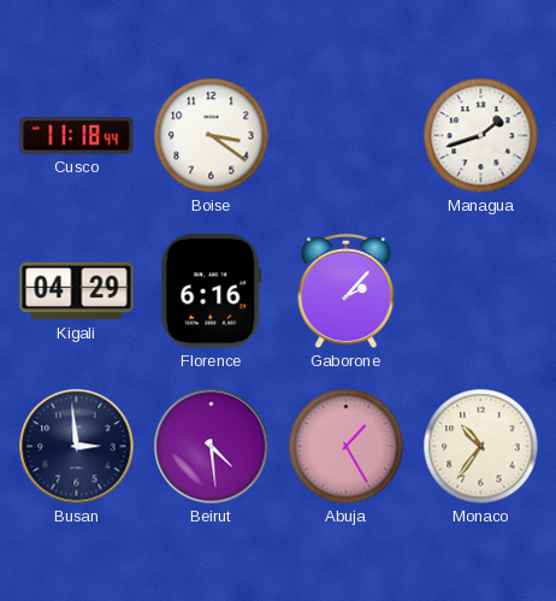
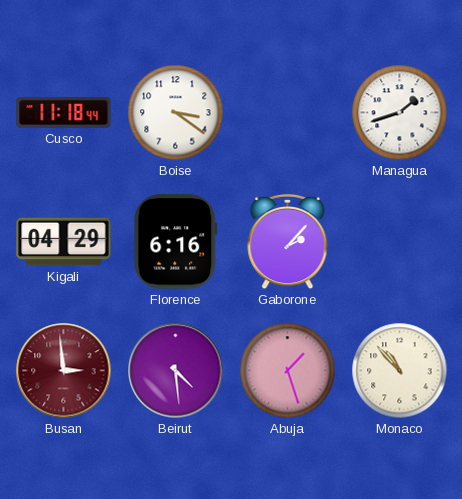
Busan dial: navy -> burgundy (64, 371)
Abuja: 1:25 -> 1:27 (288, 371)
Monaco: 10:36 -> 10:53 (400, 371)
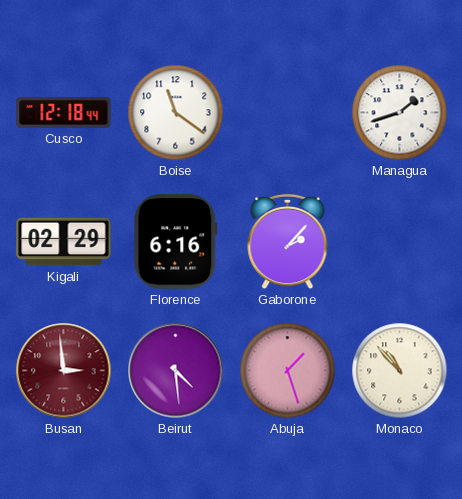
Cusco: 11:18 -> 12:18 (64, 112)
Boise: 3:21 -> 11:21 (176, 113)
Kigali: 04:29 -> 02:29 (64, 242)
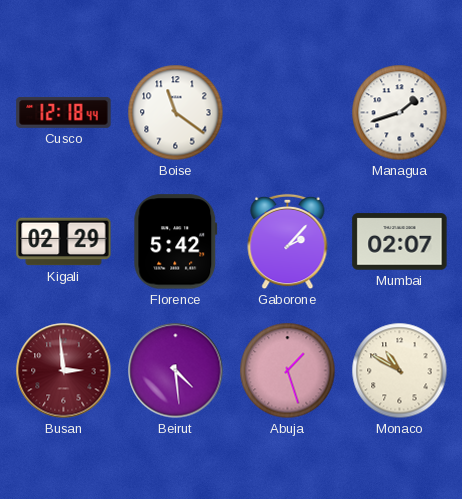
Florence: 6:16 -> 5:42 (176, 242)
Mumbai: none -> 02:07 (400, 242)
Monaco: 10:53 -> 10:50 (400, 371)
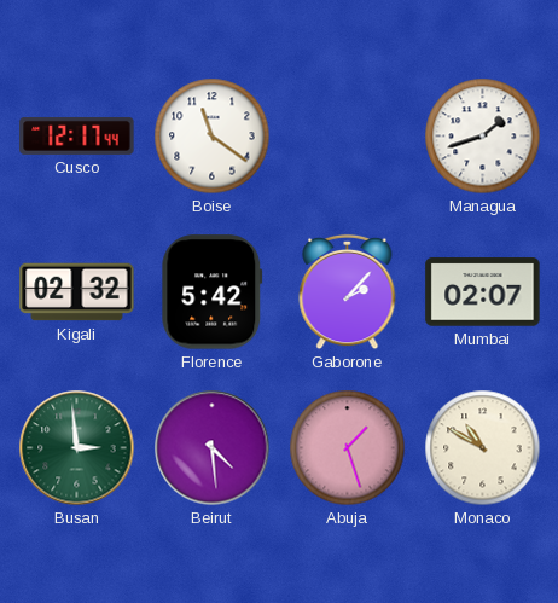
Cusco: 12:18 -> 12:17 (77, 135)
Kigali: 02:29 -> 02:32 (77, 292)
Busan dial: burgundy -> green (77, 448)
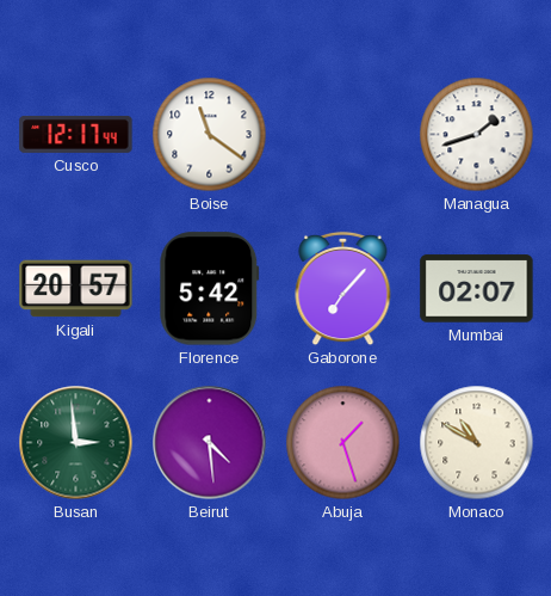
Kigali: 02:32 -> 20:57 (76, 289)
Gaborone: 2:07 -> 7:07 (343, 289)
